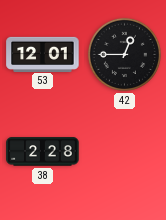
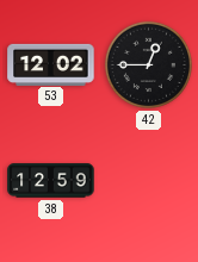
53: 12:01 -> 12:02 (51, 64)
38: 2:28 -> 12:59 (51, 181)
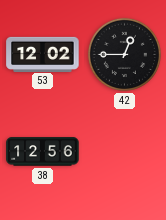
38: 12:59 -> 12:56 (43, 152)
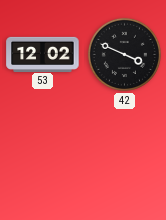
42: 12:45 -> 3:49 (124, 54)
38: 12:56 -> none (43, 152)
